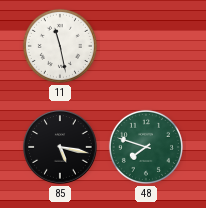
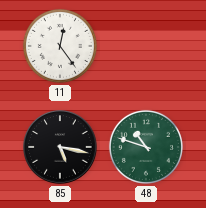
11: 11:28 -> 12:24 (60, 46)
48: 7:48 -> 10:48 (146, 147)
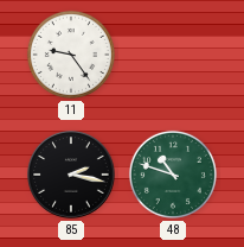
11: 12:24 -> 9:24 (71, 55)
85: 5:17 -> 2:17 (71, 175)
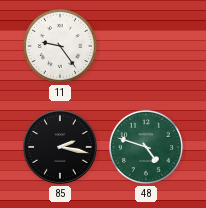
48: 10:48 -> 4:48 (146, 147)
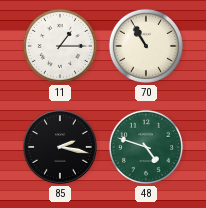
11: 9:24 -> 1:15 (60, 46)
70: none -> 10:55 (146, 46)
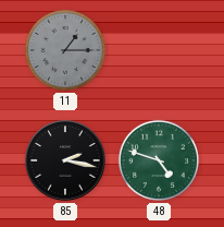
11 dial: white -> grey (65, 50)
70: 10:55 -> none (146, 46)
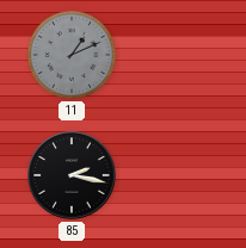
11: 1:15 -> 1:11 (72, 55)
48: 4:48 -> none (159, 160)
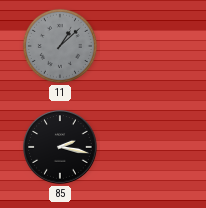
11: 1:11 -> 1:08 (60, 46)
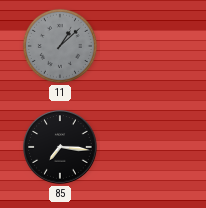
85: 2:17 -> 7:16 (60, 147)
